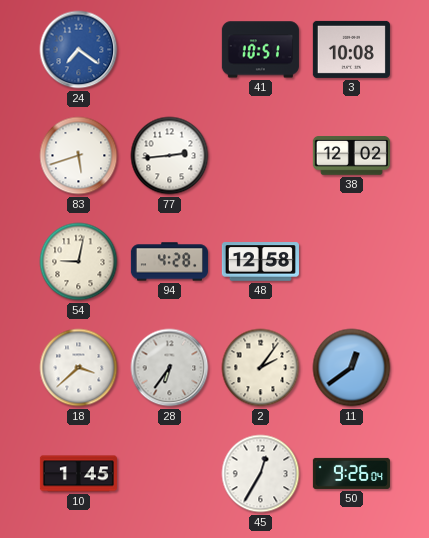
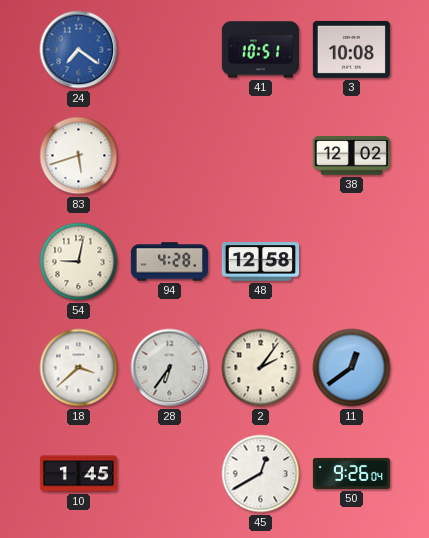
77: 2:44 -> none (170, 156)
45: 12:35 -> 12:40 (261, 474)
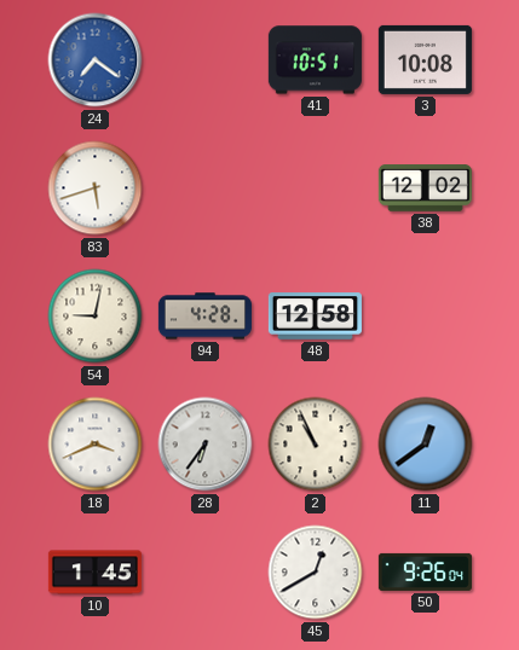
18: 3:38 -> 3:41 (96, 445)
2: 2:06 -> 10:56 (316, 445)
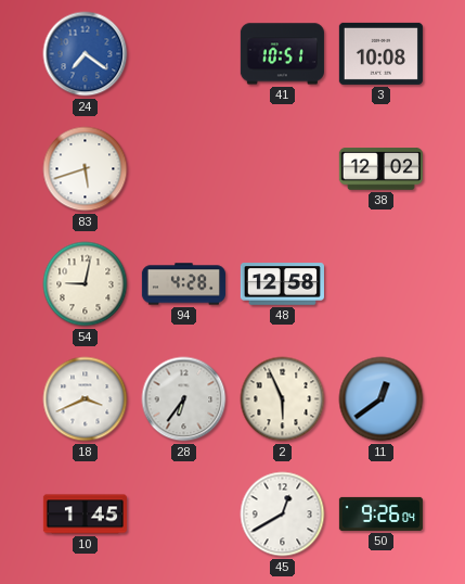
2: 10:56 -> 5:56 (283, 399)
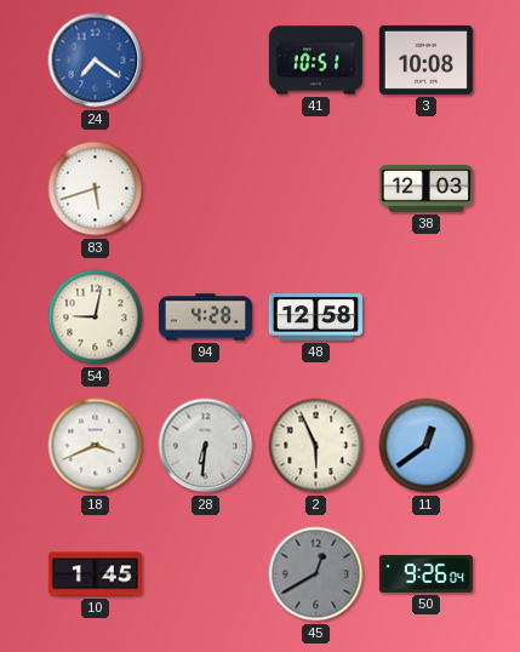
38: 12:02 -> 12:03 (425, 189)
28: 6:36 -> 6:31 (206, 446)
45 dial: white -> grey (316, 574)
